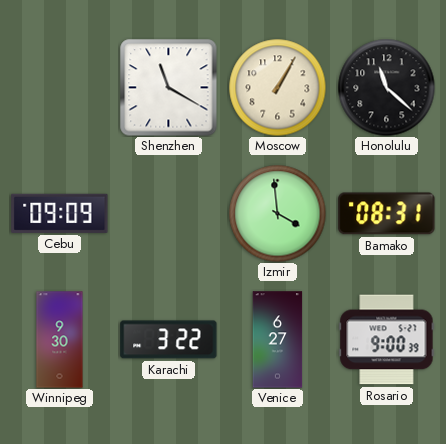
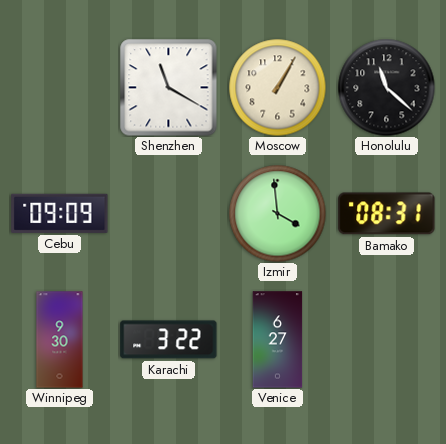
Rosario: 9:00 -> none (387, 340)
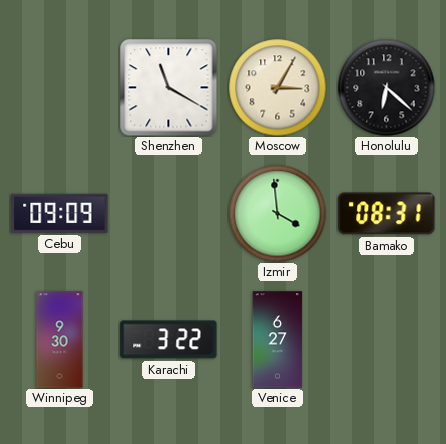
Moscow: 1:05 -> 3:05 (277, 87)
Honolulu: 11:22 -> 6:22 (386, 87)
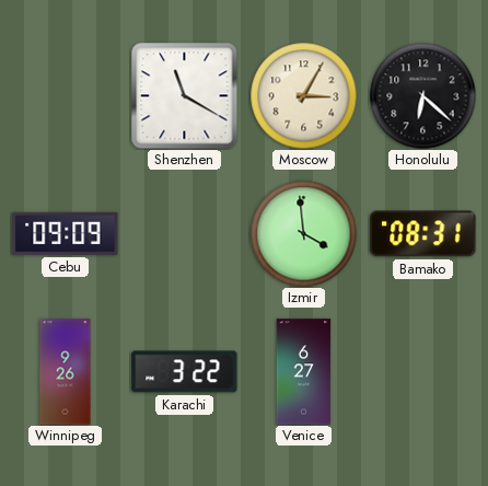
Winnipeg: 9:30 -> 9:26 (66, 372)
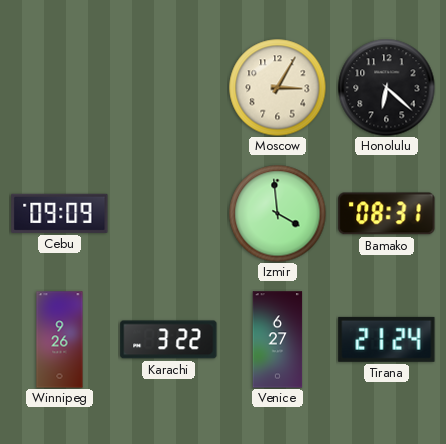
Shenzhen: 11:20 -> none (185, 96)
Tirana: none -> 21:24 (387, 339)
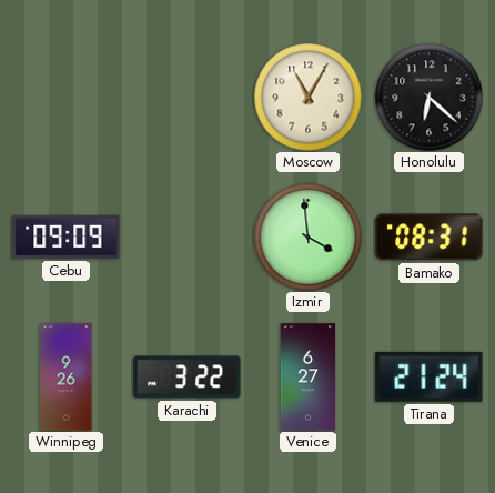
Moscow: 3:05 -> 11:05 (307, 97)
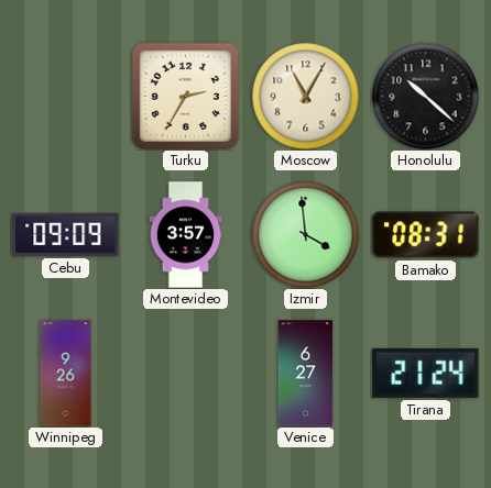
Turku: none -> 2:35 (185, 96)
Honolulu: 6:22 -> 10:22 (425, 96)
Montevideo: none -> 3:57 (186, 235)
Karachi: 3:22 -> none (188, 378)
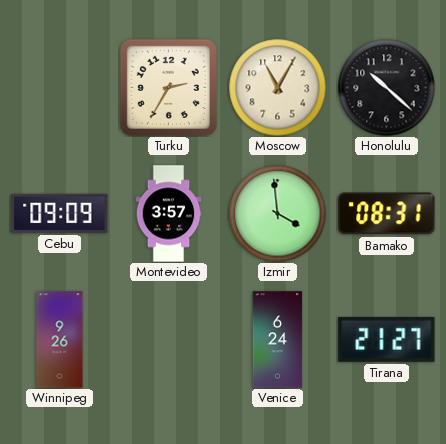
Venice: 6:27 -> 6:24 (278, 340)
Tirana: 21:24 -> 21:27 (387, 339)
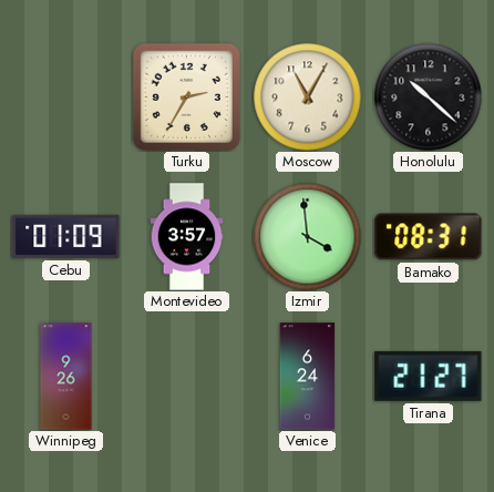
Cebu: 09:09 -> 01:09 (66, 236)
